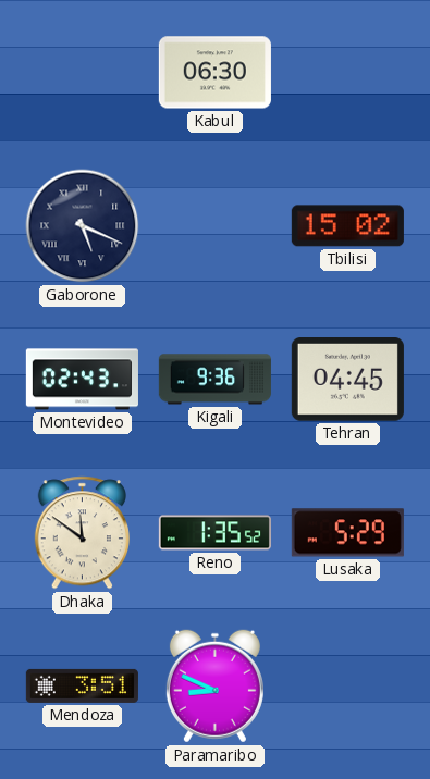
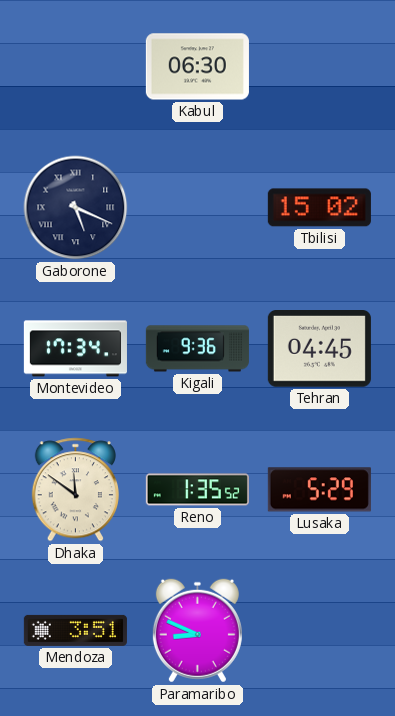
Montevideo: 02:43 -> 17:34 (75, 349)
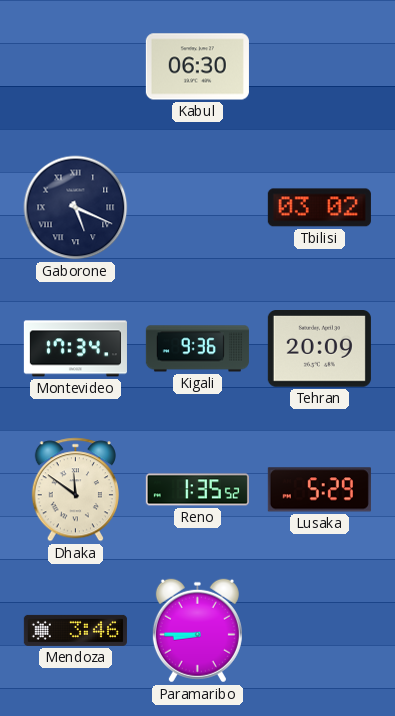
Tbilisi: 15:02 -> 03:02 (319, 208)
Tehran: 04:45 -> 20:09 (319, 349)
Mendoza: 3:51 -> 3:46 (75, 630)
Paramaribo: 8:49 -> 8:45 (197, 631)
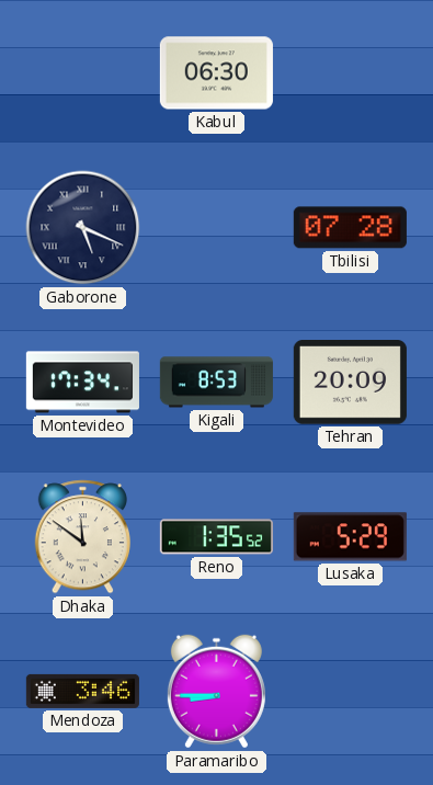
Tbilisi: 03:02 -> 07:28 (350, 228)
Kigali: 9:36 -> 8:53 (216, 383)
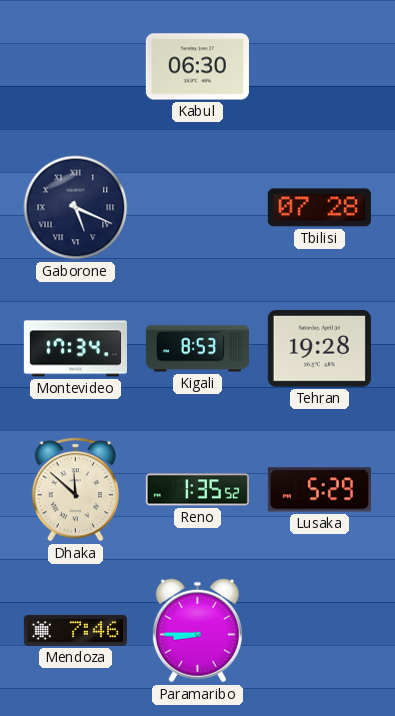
Tehran: 20:09 -> 19:28 (319, 349)
Dhaka: 11:51 -> 11:52 (75, 490)
Mendoza: 3:46 -> 7:46 (75, 630)
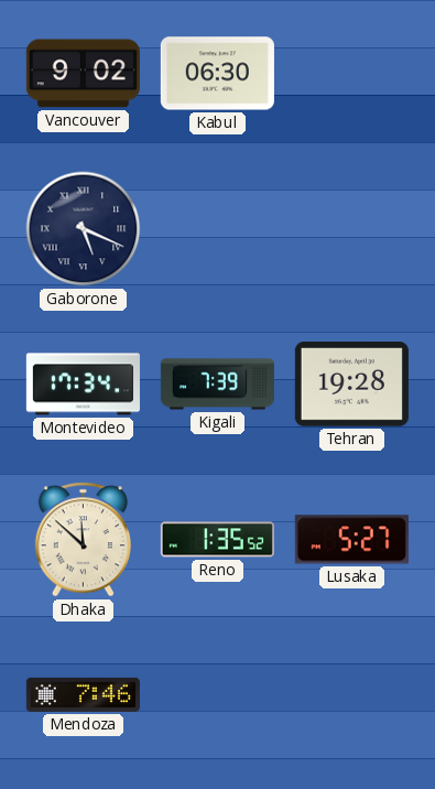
Vancouver: none -> 9:02 (83, 74)
Tbilisi: 07:28 -> none (319, 208)
Kigali: 8:53 -> 7:39 (217, 385)
Lusaka: 5:29 -> 5:27 (351, 540)
Paramaribo: 8:45 -> none (197, 631)
